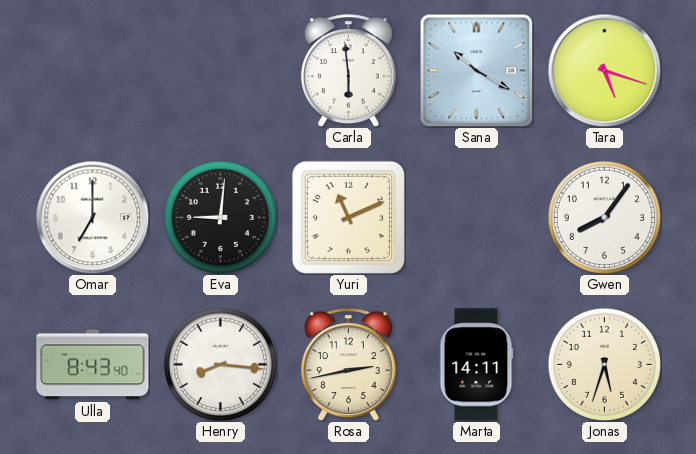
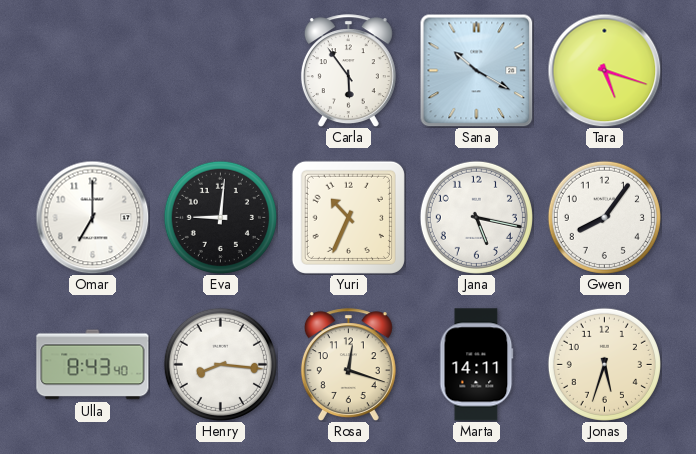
Carla: 5:59 -> 5:54 (348, 70)
Yuri: 11:11 -> 10:34 (348, 217)
Jana: none -> 5:17 (476, 217)
Rosa: 2:43 -> 12:18 (348, 364)
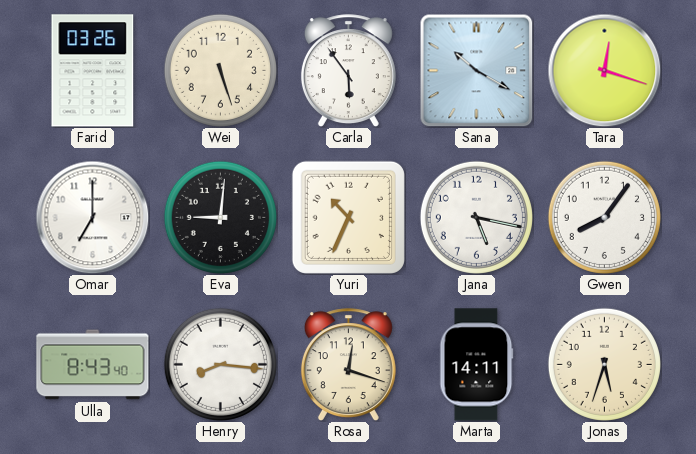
Farid: none -> 03:26 (93, 71)
Wei: none -> 5:27 (220, 70)
Tara: 5:18 -> 12:18 (604, 70)
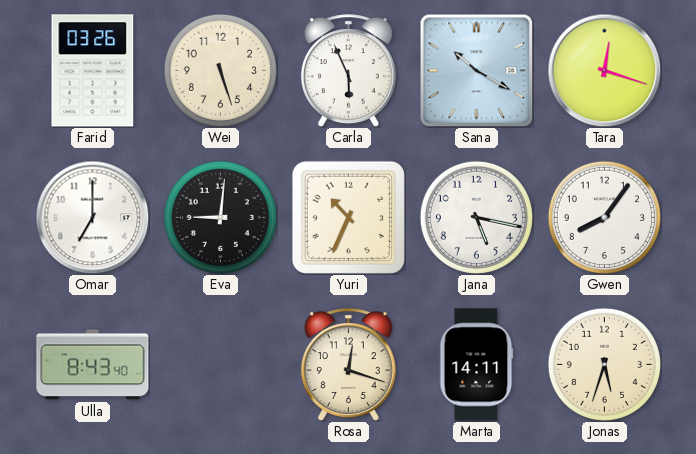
Carla: 5:54 -> 5:56 (348, 70)
Henry: 8:16 -> none (220, 364)
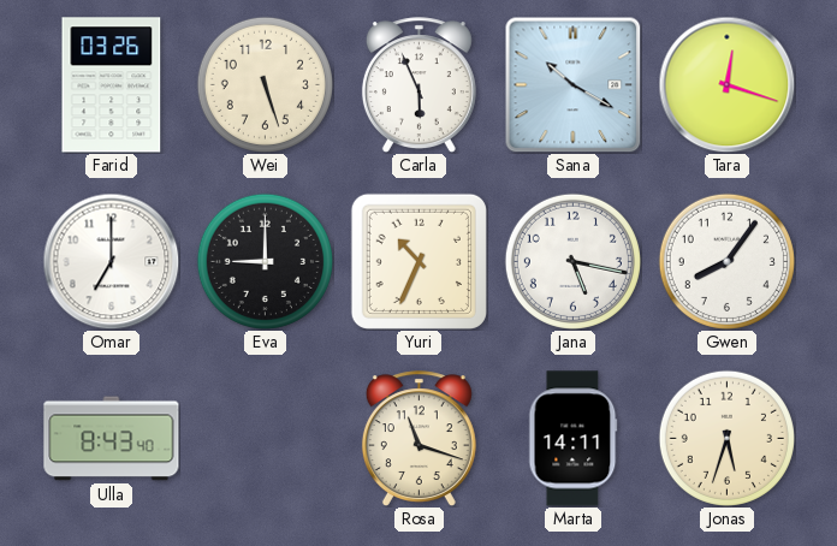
Eva: 9:01 -> 9:00 (265, 261)
Rosa: 12:18 -> 11:18 (419, 438)
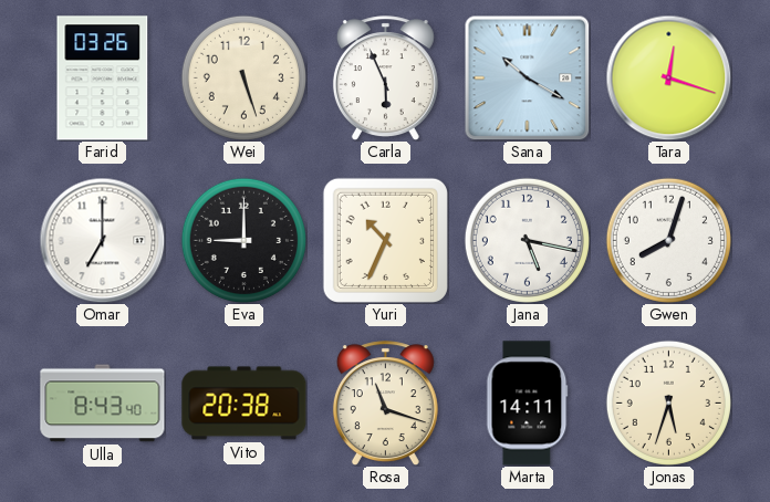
Gwen: 8:06 -> 8:03 (668, 240)
Vito: none -> 20:38 (244, 404)
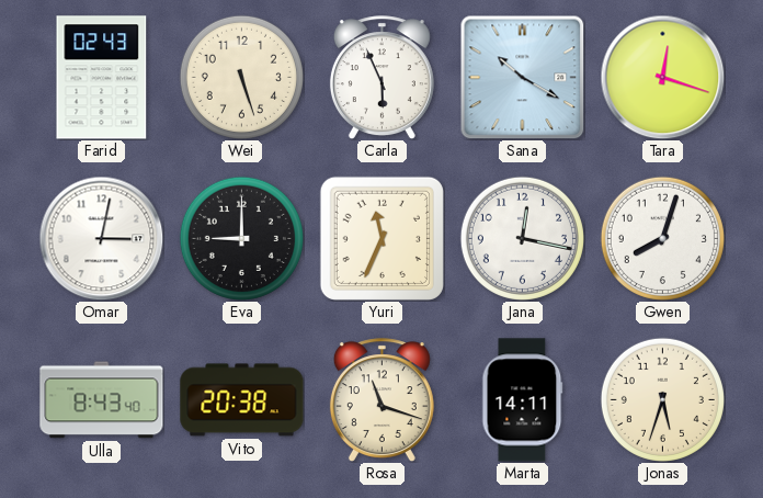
Farid: 03:26 -> 02:43 (102, 78)
Omar: 7:00 -> 3:02 (101, 238)
Yuri: 10:34 -> 11:34 (381, 238)
Jana: 5:17 -> 12:17 (522, 238)
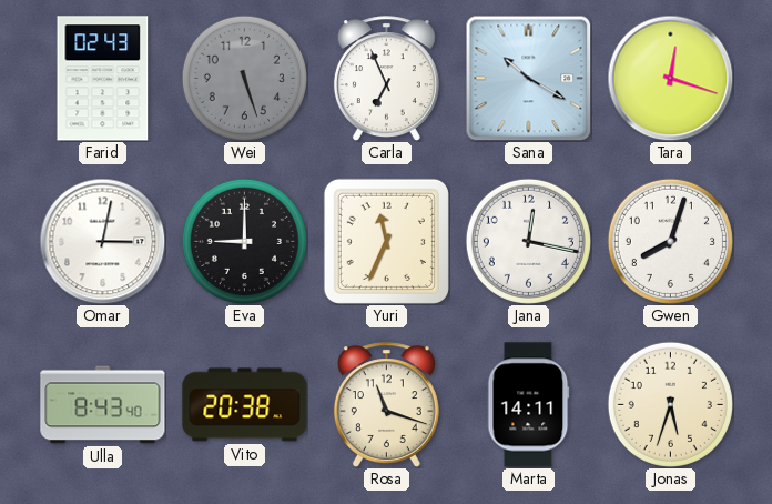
Wei dial: cream -> grey (244, 78)
Carla: 5:56 -> 6:56 (386, 78)
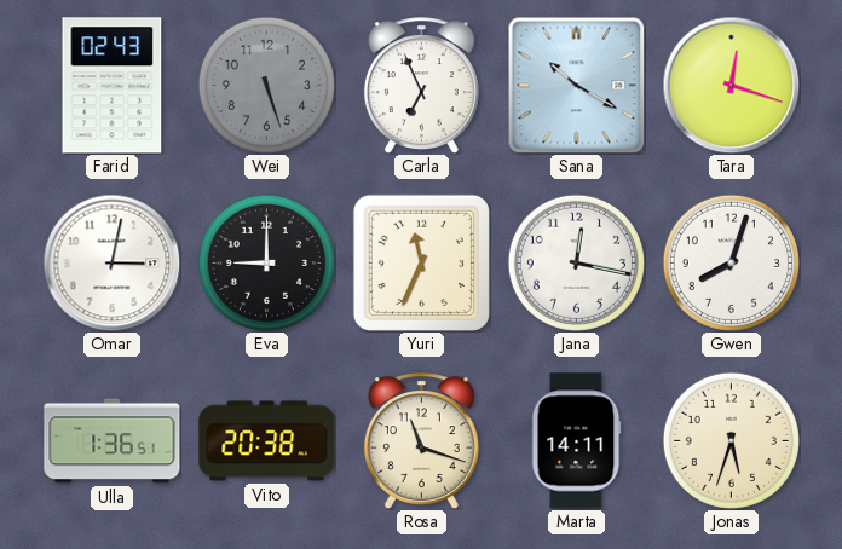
Ulla: 8:43 -> 1:36 (113, 441)
